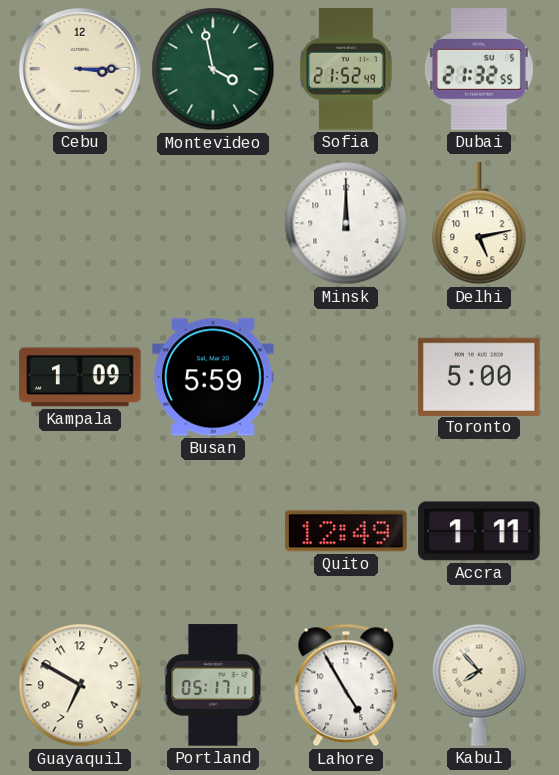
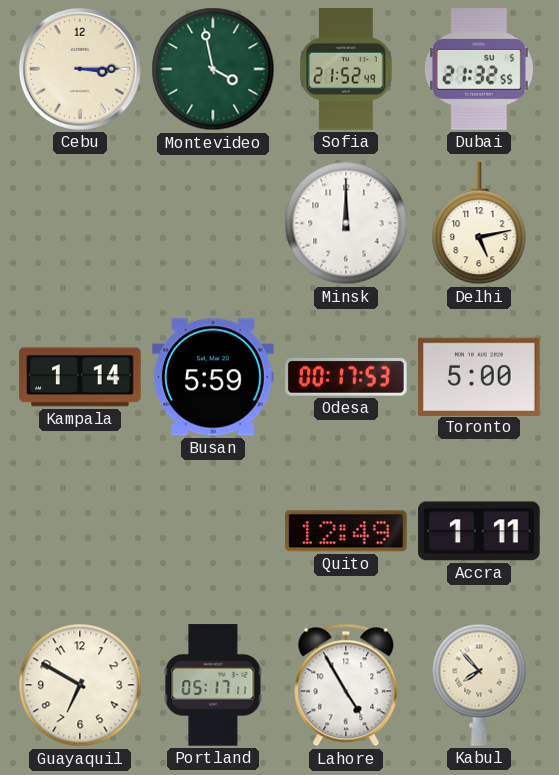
Kampala: 1:09 -> 1:14 (80, 377)
Odesa: none -> 00:17 (346, 377)
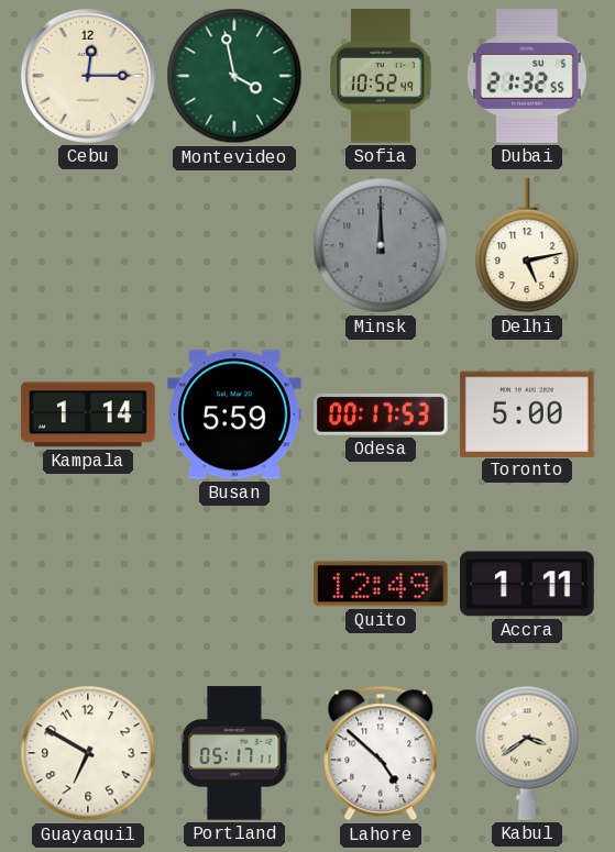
Cebu: 3:15 -> 12:15 (88, 76)
Sofia: 21:52 -> 10:52 (381, 76)
Minsk dial: white -> grey (381, 245)
Lahore: 4:55 -> 4:52 (381, 753)
Kabul: 7:53 -> 3:39 (527, 753)
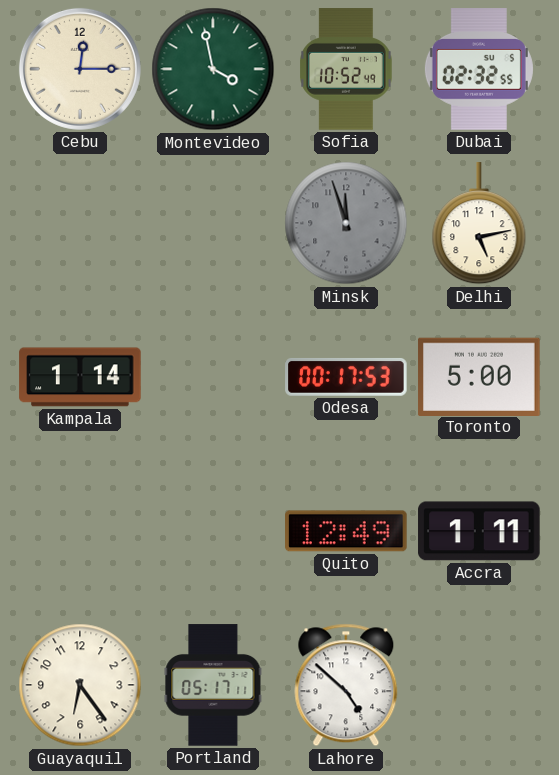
Dubai: 21:32 -> 02:32 (479, 69)
Minsk: 12:00 -> 11:57 (346, 223)
Busan: 5:59 -> none (234, 414)
Guayaquil: 6:50 -> 6:24 (80, 685)
Kabul: 3:39 -> none (527, 753)
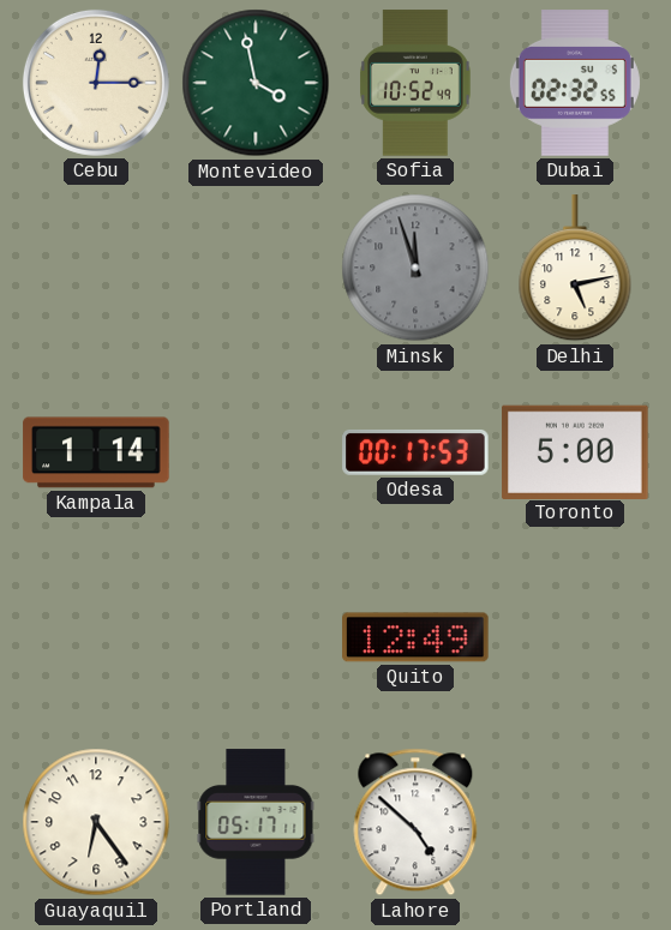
Accra: 1:11 -> none (479, 531)
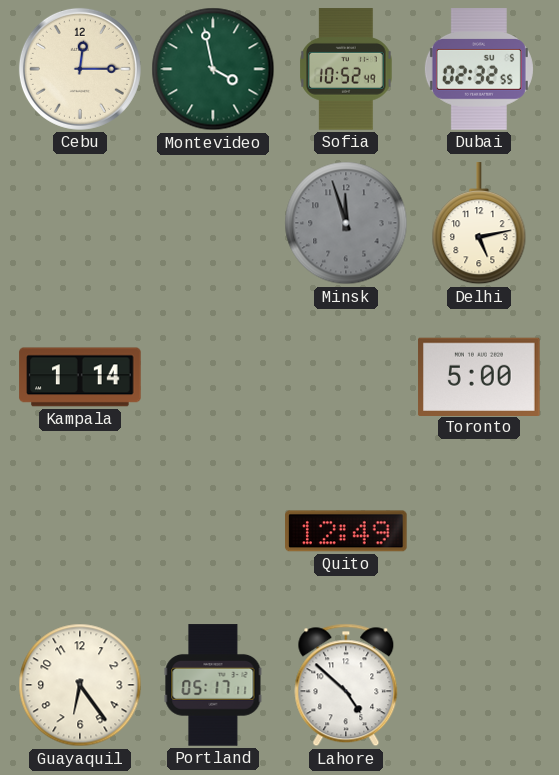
Odesa: 00:17 -> none (415, 452)
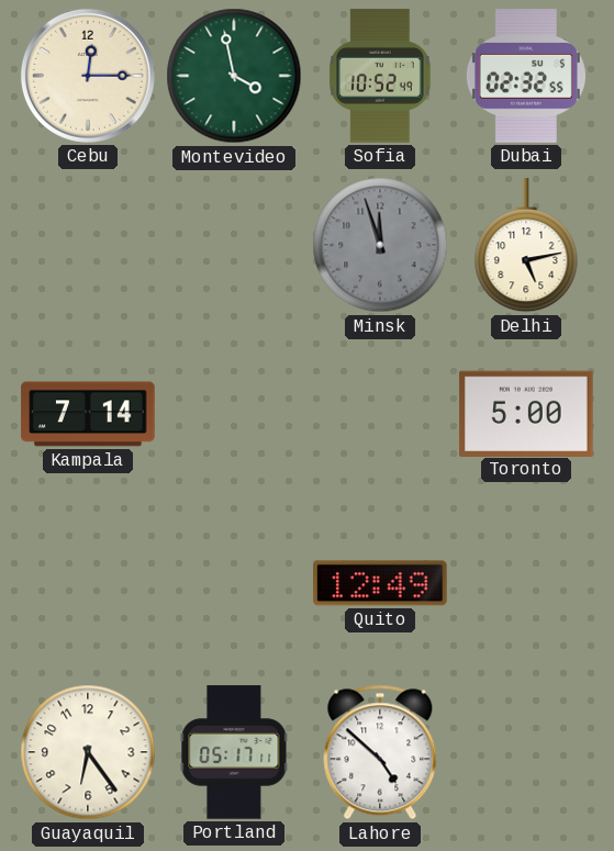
Kampala: 1:14 -> 7:14 (88, 414)
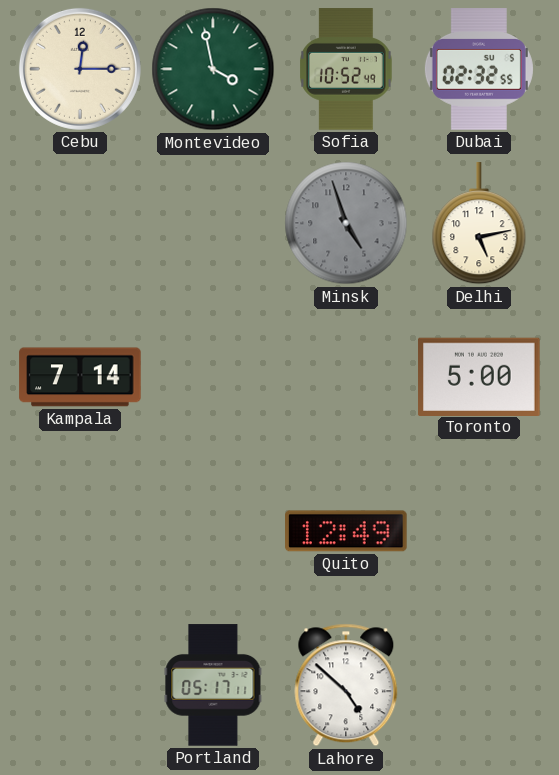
Minsk: 11:57 -> 4:57 (346, 223)
Guayaquil: 6:24 -> none (88, 752)
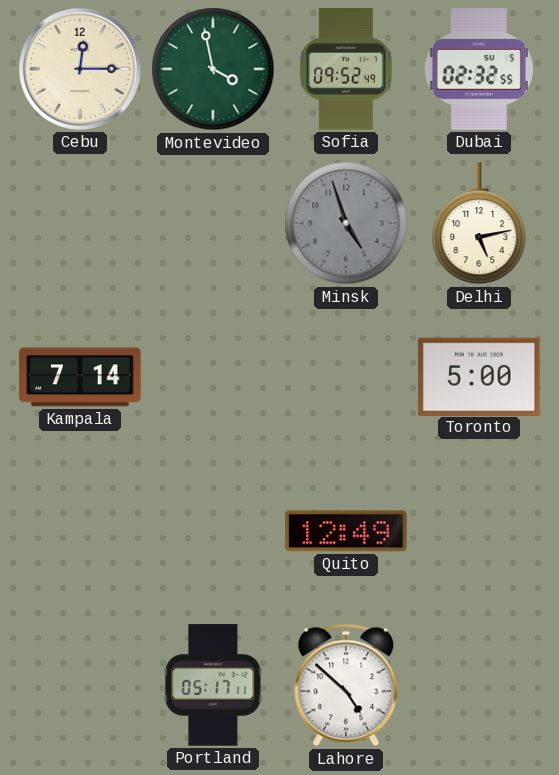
Sofia: 10:52 -> 09:52 (346, 69)
